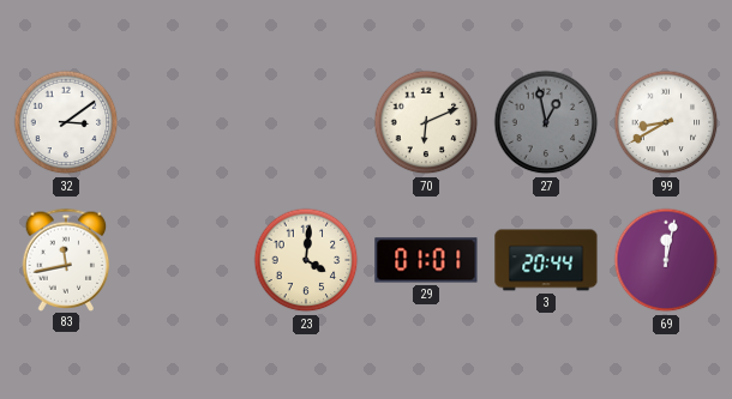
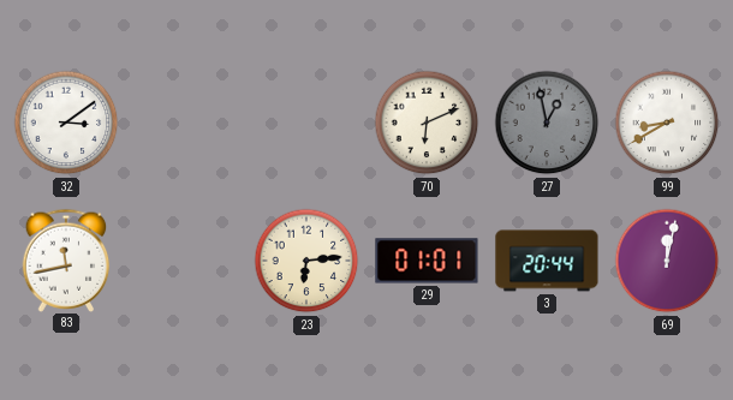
23: 4:01 -> 6:14 (306, 261)
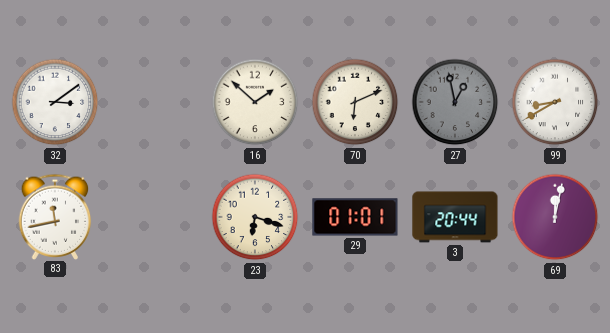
16: none -> 1:52 (255, 102)
23: 6:14 -> 6:18 (255, 217)
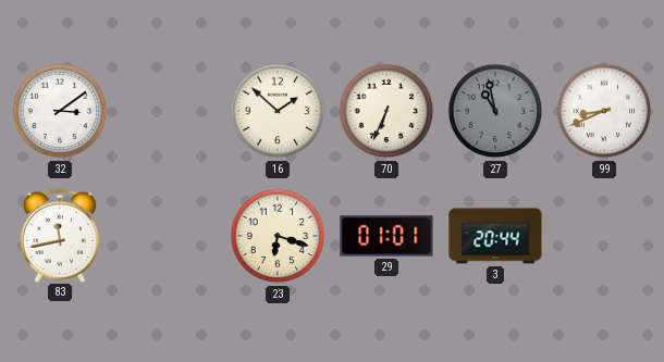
70: 6:11 -> 6:34 (386, 111)
27: 12:58 -> 10:58 (495, 111)
99: 8:40 -> 8:41 (604, 111)
69: 12:02 -> none (555, 217)
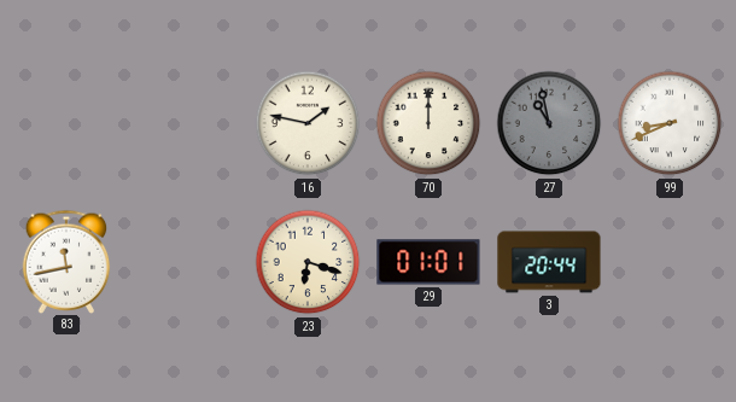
32: 3:09 -> none (60, 111)
16: 1:52 -> 1:47 (308, 123)
70: 6:34 -> 12:00 (428, 123)
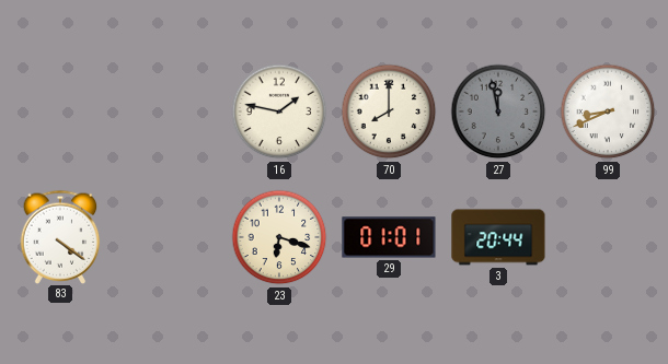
70: 12:00 -> 8:00 (389, 111)
27: 10:58 -> 11:58 (498, 111)
83: 11:43 -> 4:21 (60, 236)
